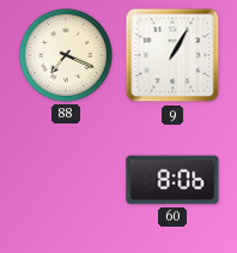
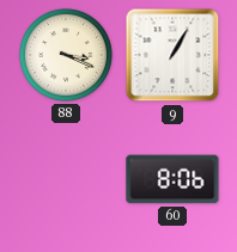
88: 7:19 -> 3:19 (66, 55)
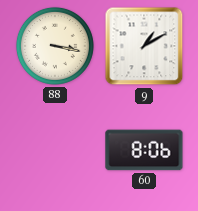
88: 3:19 -> 3:17 (55, 46)
9: 1:05 -> 1:10 (144, 46)
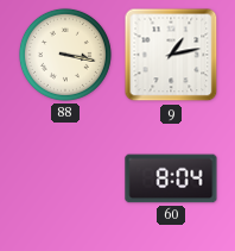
9: 1:10 -> 1:13 (171, 55)
60: 8:06 -> 8:04 (171, 178)
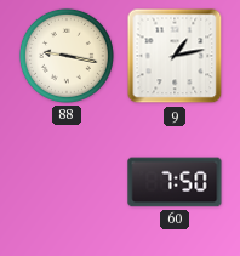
88: 3:17 -> 9:17 (67, 56)
60: 8:04 -> 7:50 (175, 182)
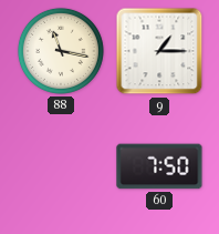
88: 9:17 -> 11:17 (61, 51)
9: 1:13 -> 1:15 (159, 51)
